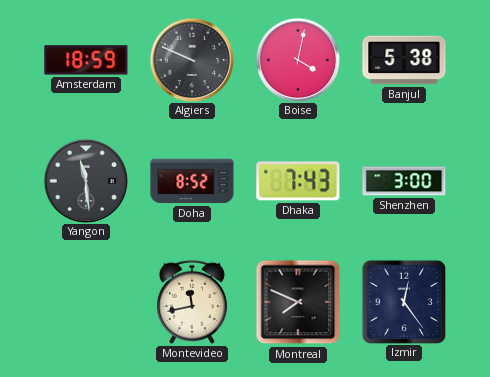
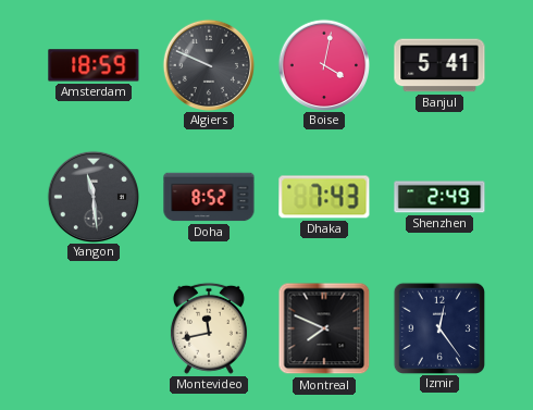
Banjul: 5:38 -> 5:41 (439, 65)
Shenzhen: 3:00 -> 2:49 (439, 197)
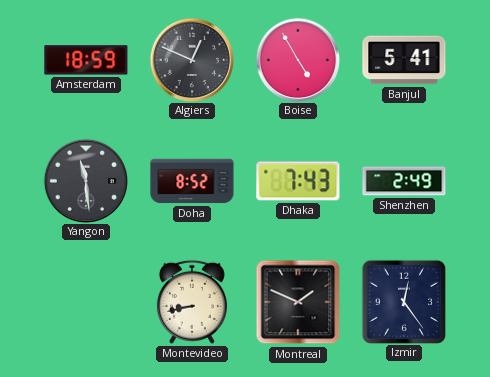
Algiers: 9:49 -> 12:49 (191, 59)
Boise: 4:02 -> 4:55 (297, 59)
Montevideo: 11:43 -> 8:43 (192, 302)
Montreal: 7:49 -> 1:49 (298, 302)
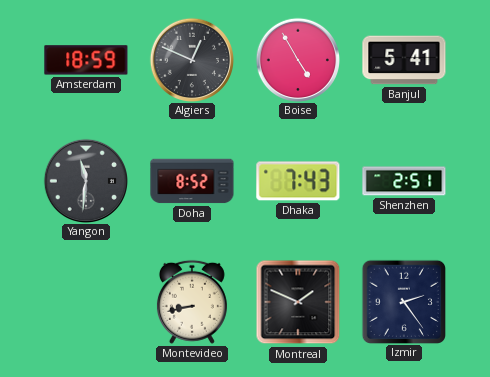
Yangon: 11:29 -> 11:31 (85, 180)
Shenzhen: 2:49 -> 2:51 (404, 181)
Izmir: 12:24 -> 2:24 (403, 301)
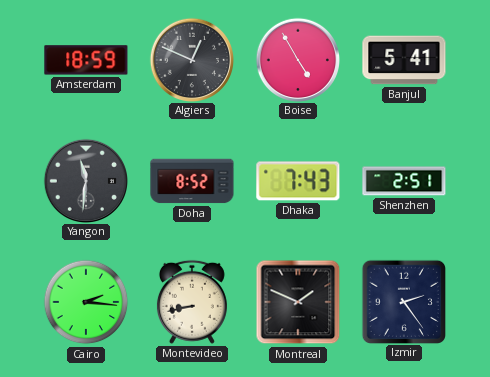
Cairo: none -> 2:16 (86, 302)
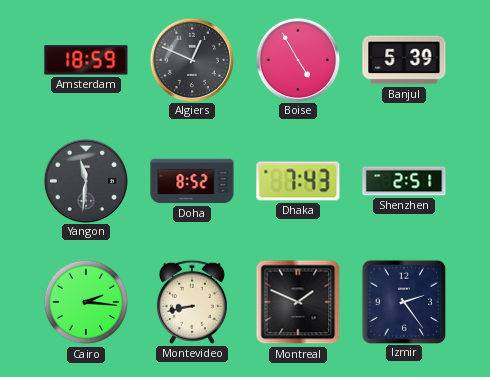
Banjul: 5:41 -> 5:39 (404, 60)
